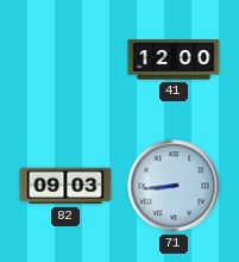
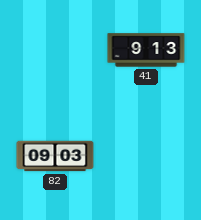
41: 12:00 -> 9:13 (146, 50)
71: 8:44 -> none (174, 186)
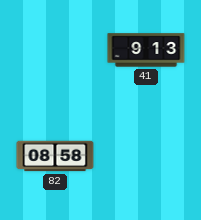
82: 09:03 -> 08:58 (55, 156)
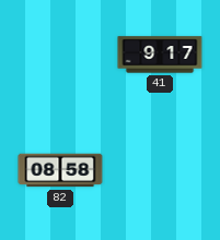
41: 9:13 -> 9:17 (160, 55)
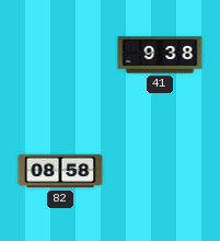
41: 9:17 -> 9:38 (160, 55)
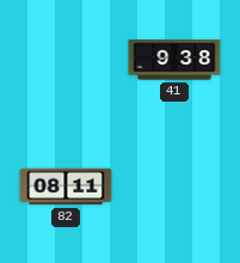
82: 08:58 -> 08:11 (66, 186)
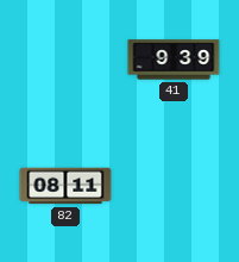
41: 9:38 -> 9:39 (174, 60)
